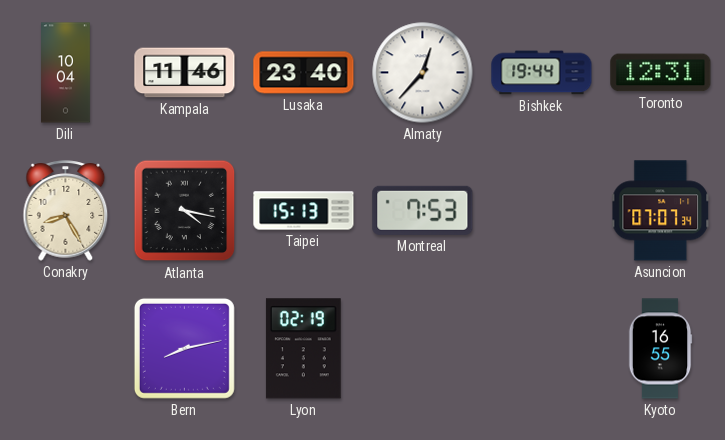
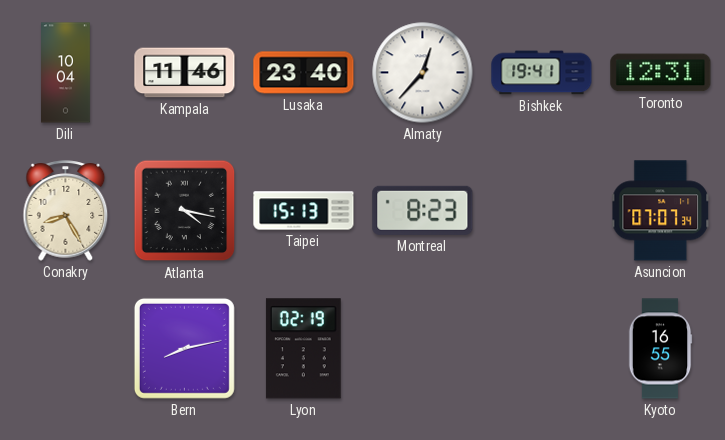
Bishkek: 19:44 -> 19:41 (542, 73)
Montreal: 7:53 -> 8:23 (423, 210)
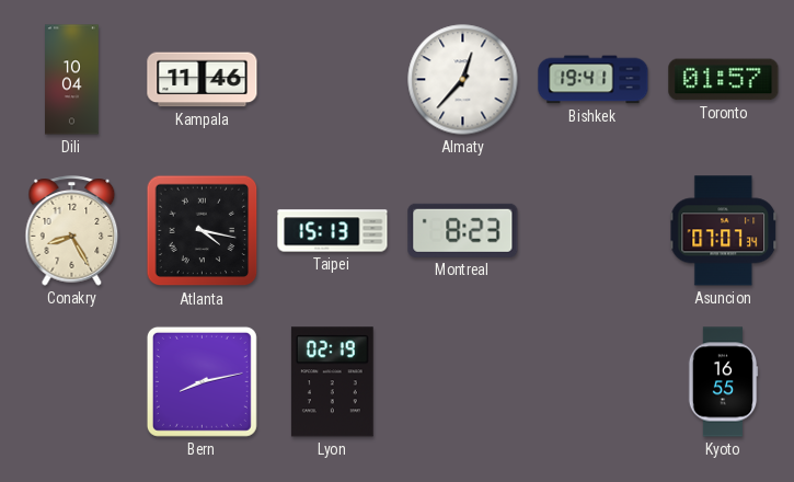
Lusaka: 23:40 -> none (304, 73)
Toronto: 12:31 -> 01:57 (724, 80)
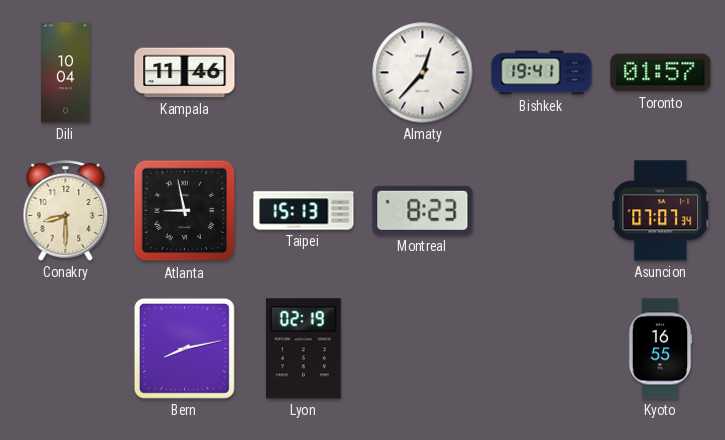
Conakry: 8:25 -> 8:30 (66, 211)
Atlanta: 4:17 -> 8:58 (185, 211)
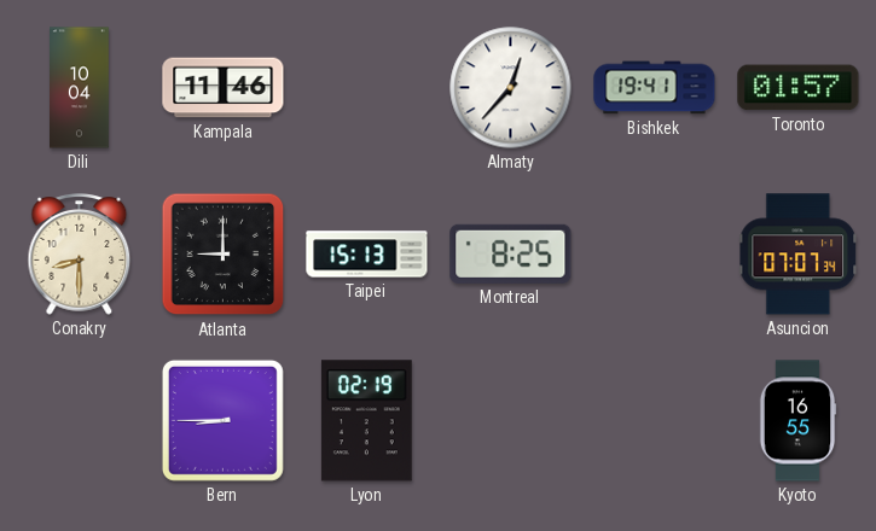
Atlanta: 8:58 -> 9:00 (224, 255)
Montreal: 8:23 -> 8:25 (511, 253)
Bern: 8:13 -> 8:45 (222, 420)
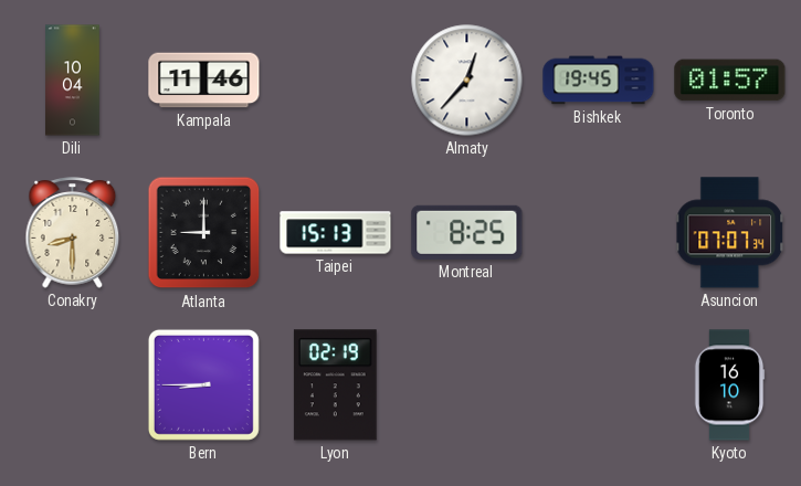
Bishkek: 19:41 -> 19:45 (599, 81)
Kyoto: 16:55 -> 16:10 (729, 385)
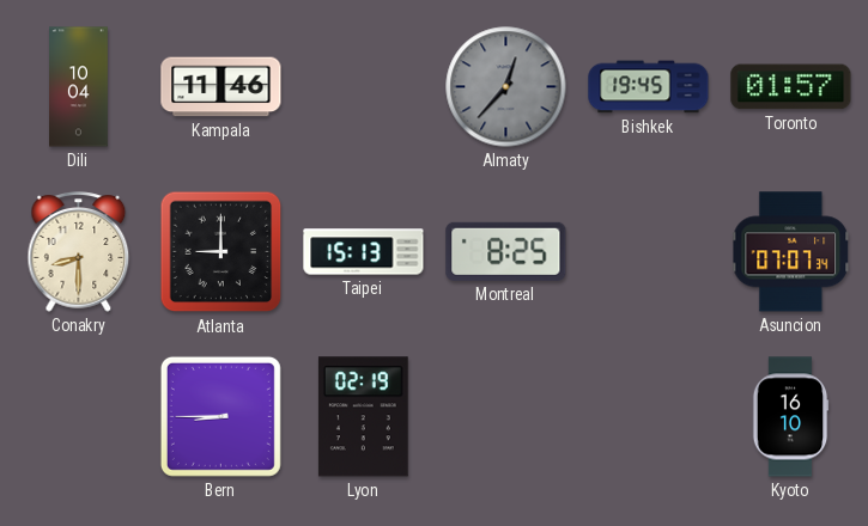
Almaty dial: white -> grey (506, 87)
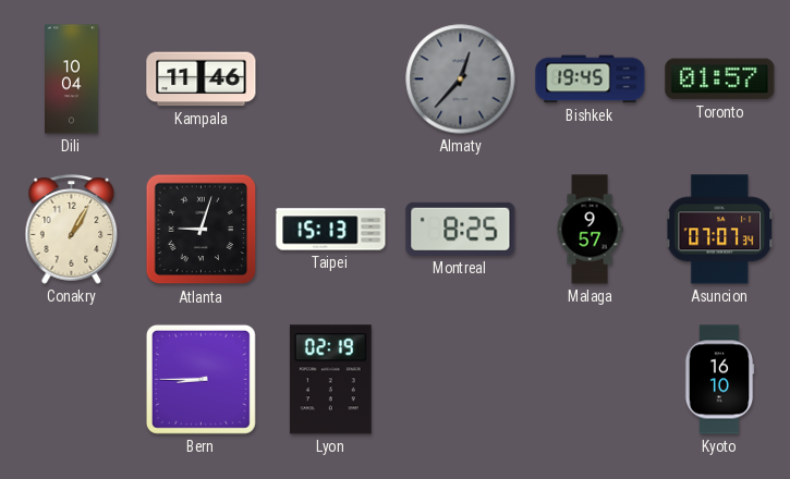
Conakry: 8:30 -> 1:05 (72, 230)
Atlanta: 9:00 -> 9:03 (202, 230)
Malaga: none -> 9:57 (590, 230)
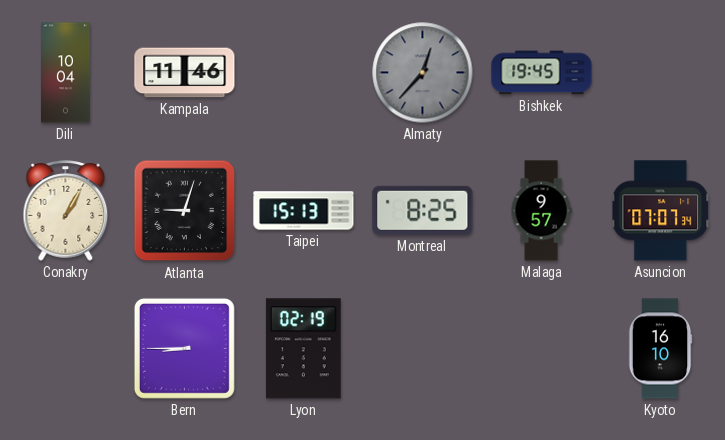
Toronto: 01:57 -> none (720, 79)
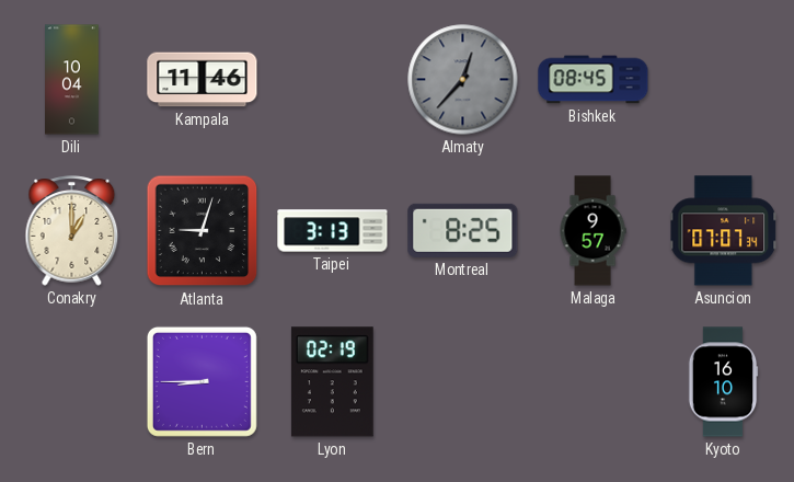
Bishkek: 19:45 -> 08:45 (594, 80)
Conakry: 1:05 -> 1:00 (72, 231)
Taipei: 15:13 -> 3:13 (333, 231)
